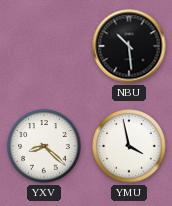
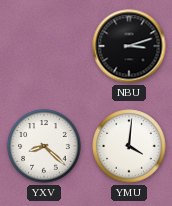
NBU: 10:29 -> 3:12 (129, 46)
YMU: 3:58 -> 4:01 (129, 146)
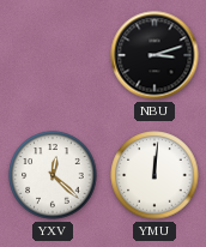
YXV: 8:22 -> 12:22 (53, 175)
YMU: 4:01 -> 12:01 (154, 175)
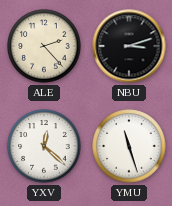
ALE: none -> 2:23 (44, 46)
YMU: 12:01 -> 11:27 (129, 146)
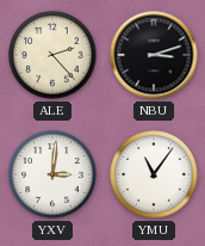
YXV: 12:22 -> 3:01 (52, 174)
YMU: 11:27 -> 11:06 (154, 174)
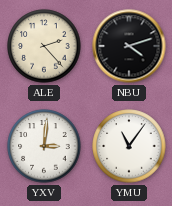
NBU: 3:12 -> 4:12 (129, 46)
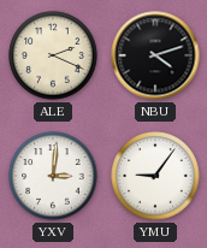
ALE: 2:23 -> 2:19 (53, 55)
YMU: 11:06 -> 9:06 (155, 176)
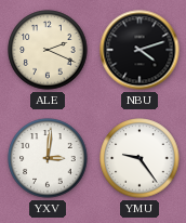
YMU: 9:06 -> 9:24 (139, 158)
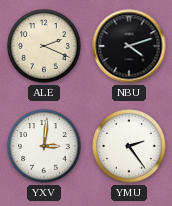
YMU: 9:24 -> 2:24 (129, 146)
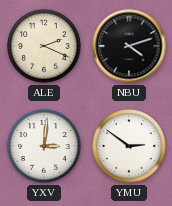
YMU: 2:24 -> 2:51 (129, 146)
